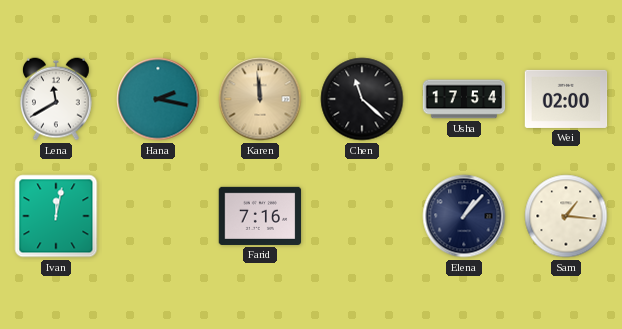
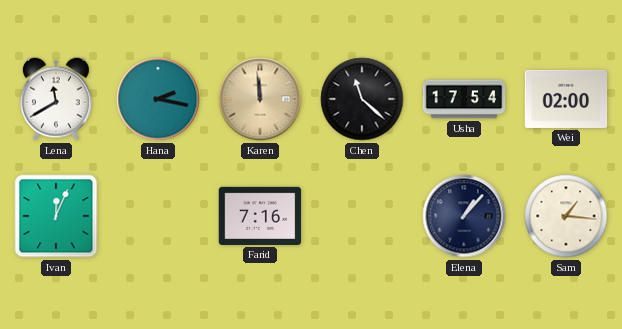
Ivan: 12:02 -> 12:04 (56, 216)
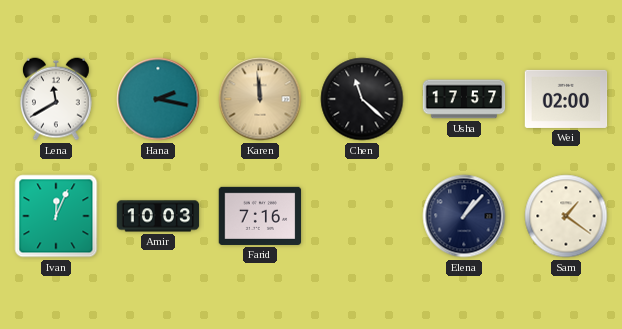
Usha: 17:54 -> 17:57 (464, 99)
Amir: none -> 10:03 (158, 216)
Sam: 1:16 -> 1:21 (566, 216)
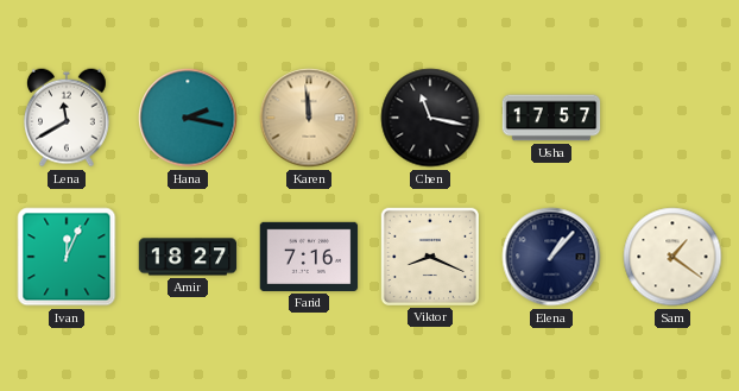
Chen: 11:22 -> 11:17 (430, 118)
Wei: 02:00 -> none (566, 99)
Amir: 10:03 -> 18:27 (188, 257)
Viktor: none -> 8:19 (429, 256)
